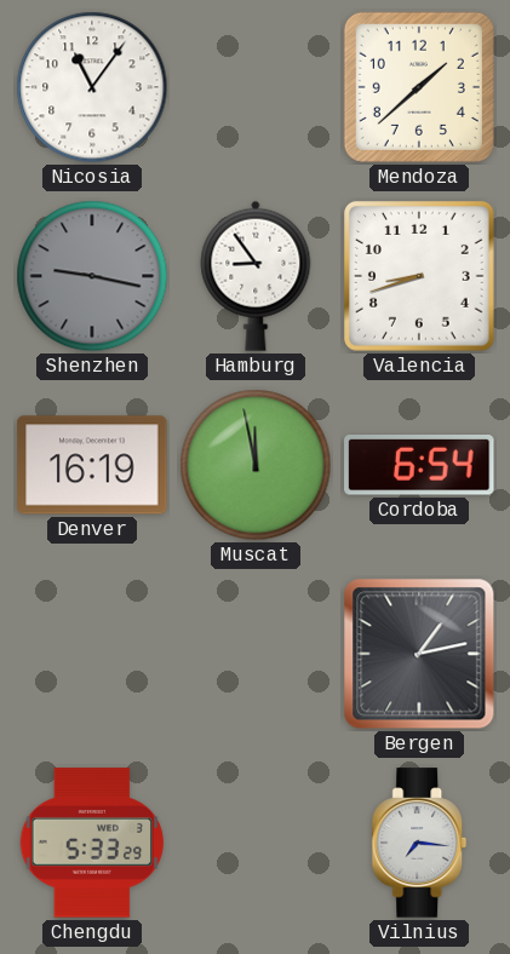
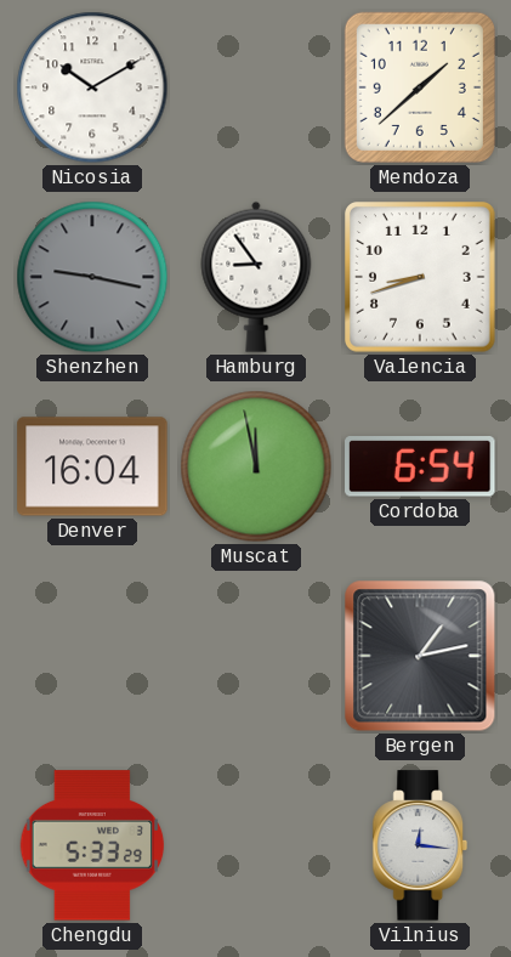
Nicosia: 11:06 -> 10:10 (92, 87)
Denver: 16:19 -> 16:04 (92, 466)
Vilnius: 7:16 -> 12:16 (420, 845)
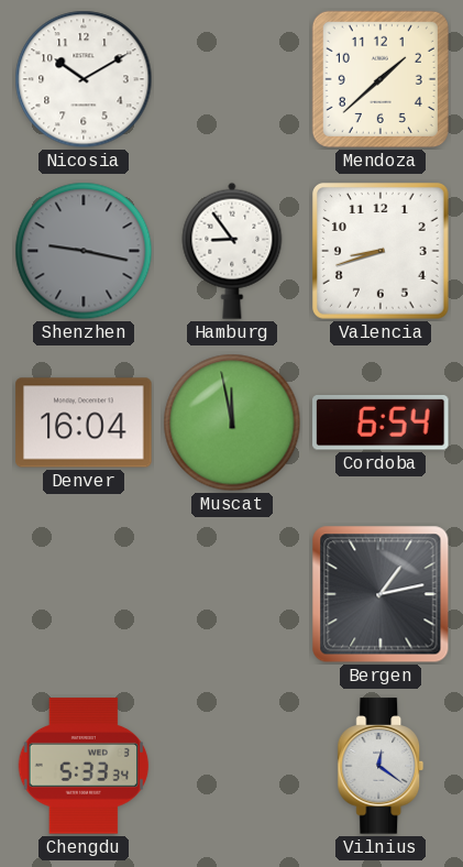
Chengdu: 5:33:29 -> 5:33:34 (84, 766)
Vilnius: 12:16 -> 12:21 (381, 766)
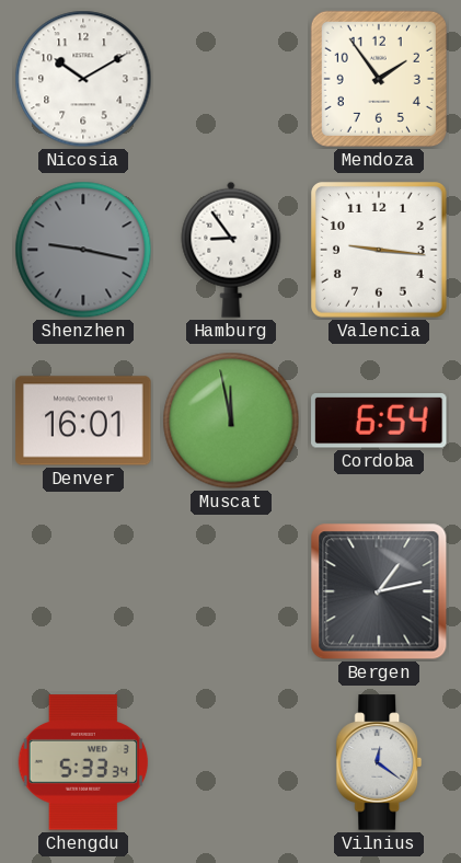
Mendoza: 1:38 -> 1:54 (379, 79)
Valencia: 8:42 -> 9:16 (380, 251)
Denver: 16:04 -> 16:01 (83, 421)
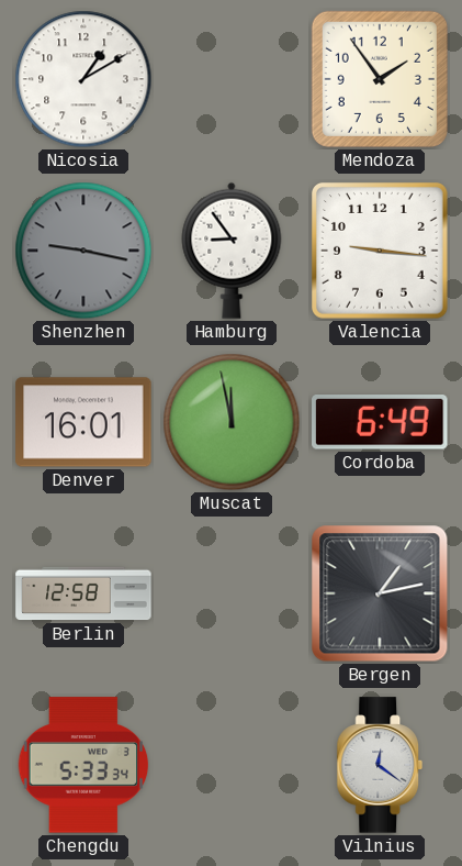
Nicosia: 10:10 -> 1:10 (83, 79)
Cordoba: 6:54 -> 6:49 (380, 423)
Berlin: none -> 12:58 (83, 593)
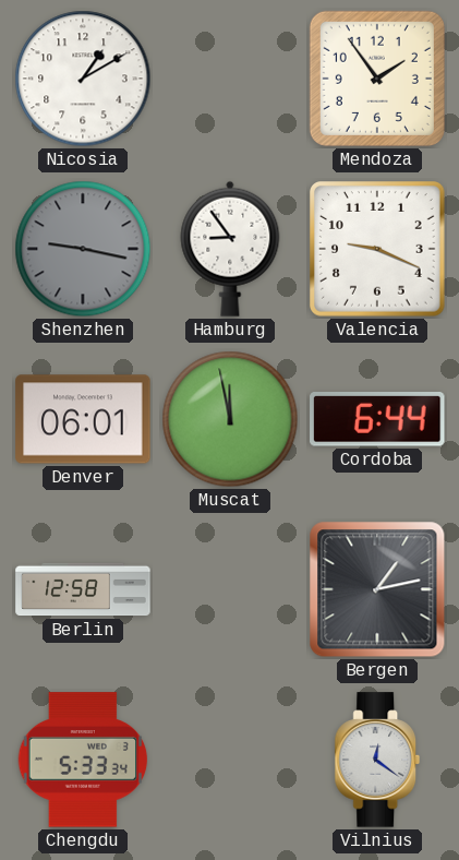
Valencia: 9:16 -> 9:19 (378, 250)
Denver: 16:01 -> 06:01 (83, 419)
Cordoba: 6:49 -> 6:44 (377, 420)
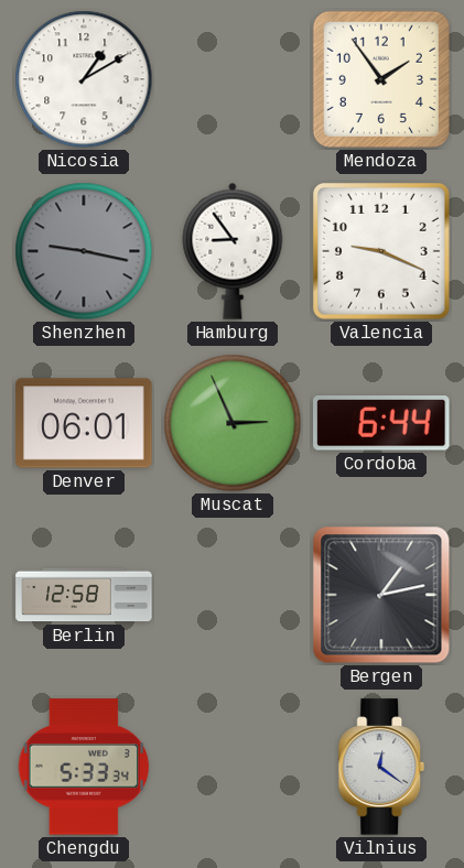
Muscat: 11:58 -> 2:56 (233, 423)
